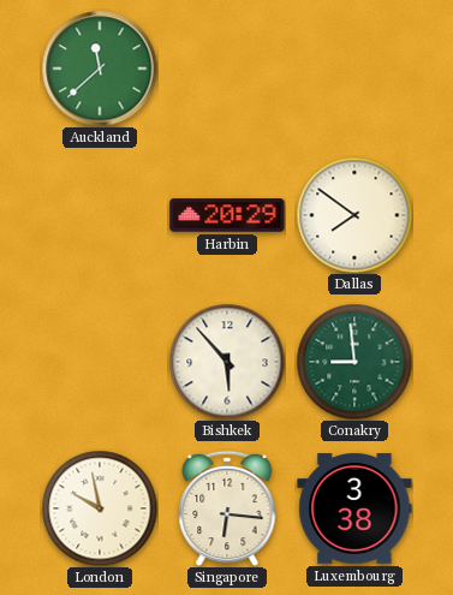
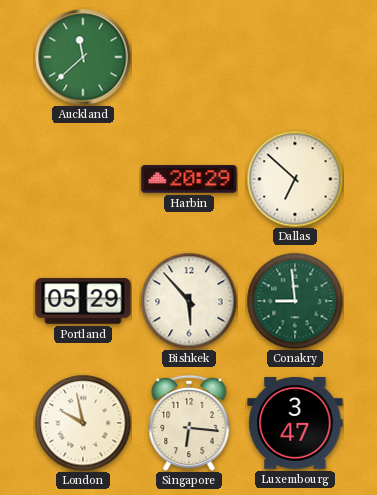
Dallas: 7:51 -> 6:52 (295, 179)
Portland: none -> 05:29 (83, 301)
Luxembourg: 3:38 -> 3:47 (295, 424)
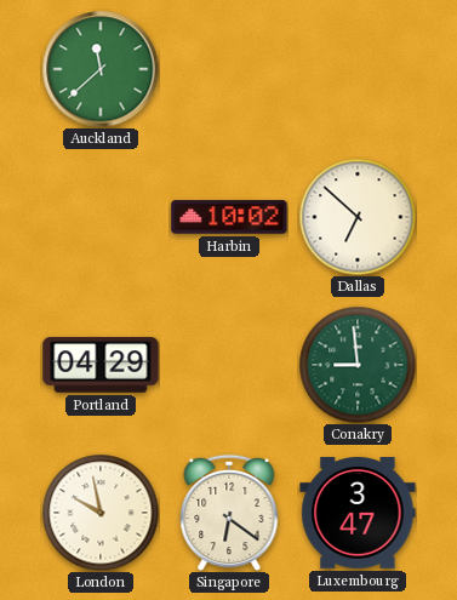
Harbin: 20:29 -> 10:02 (229, 217)
Portland: 05:29 -> 04:29 (101, 365)
Bishkek: 5:53 -> none (189, 301)
Singapore: 6:16 -> 6:21 (229, 513)
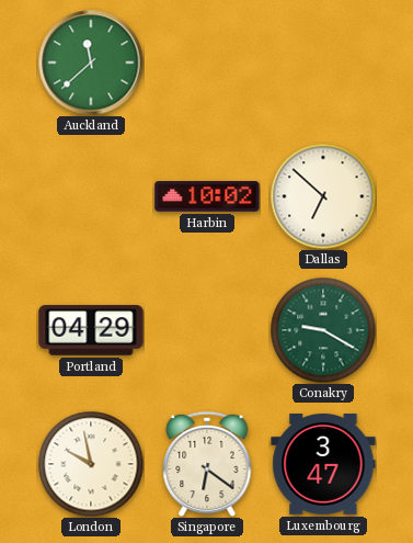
Conakry: 8:59 -> 9:20 (323, 330)
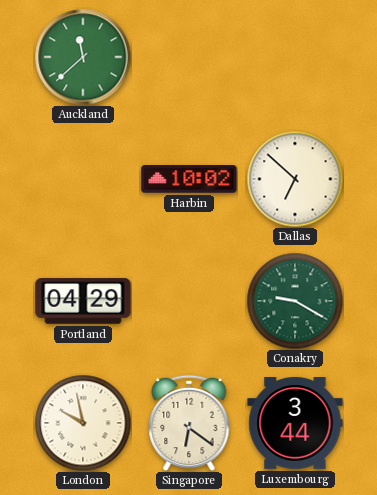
Luxembourg: 3:47 -> 3:44 (295, 424)
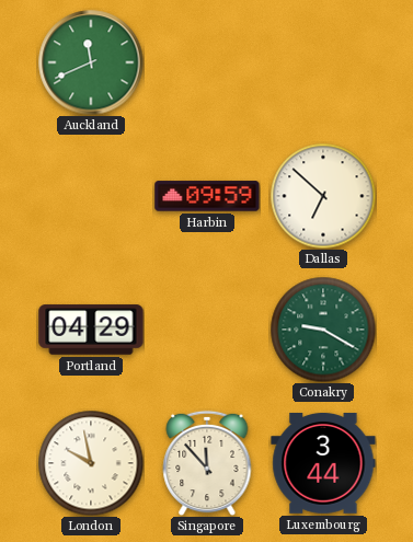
Auckland: 11:38 -> 11:41 (91, 62)
Harbin: 10:02 -> 09:59 (207, 196)
Singapore: 6:21 -> 11:53 (207, 463)
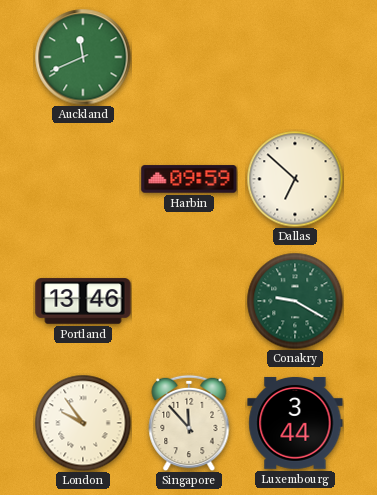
Portland: 04:29 -> 13:46 (83, 301)
London: 9:58 -> 9:54 (83, 423)
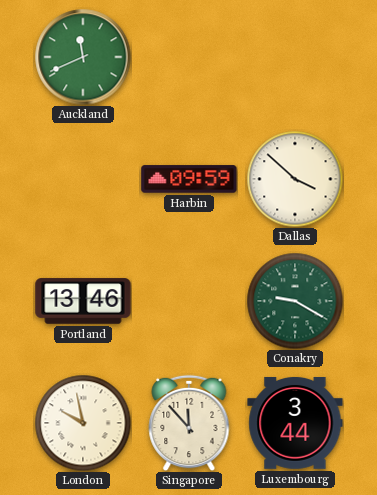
Dallas: 6:52 -> 3:52 (295, 179)
London: 9:54 -> 9:58 (83, 423)
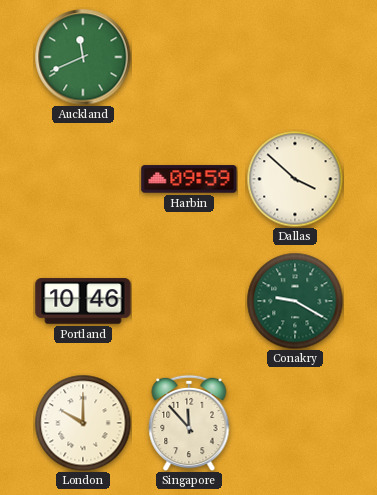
Portland: 13:46 -> 10:46 (83, 301)
London: 9:58 -> 10:00 (83, 423)
Luxembourg: 3:44 -> none (295, 424)
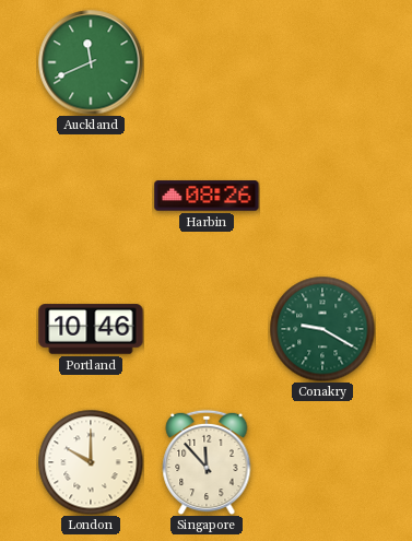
Harbin: 09:59 -> 08:26 (207, 196)
Dallas: 3:52 -> none (295, 179)
